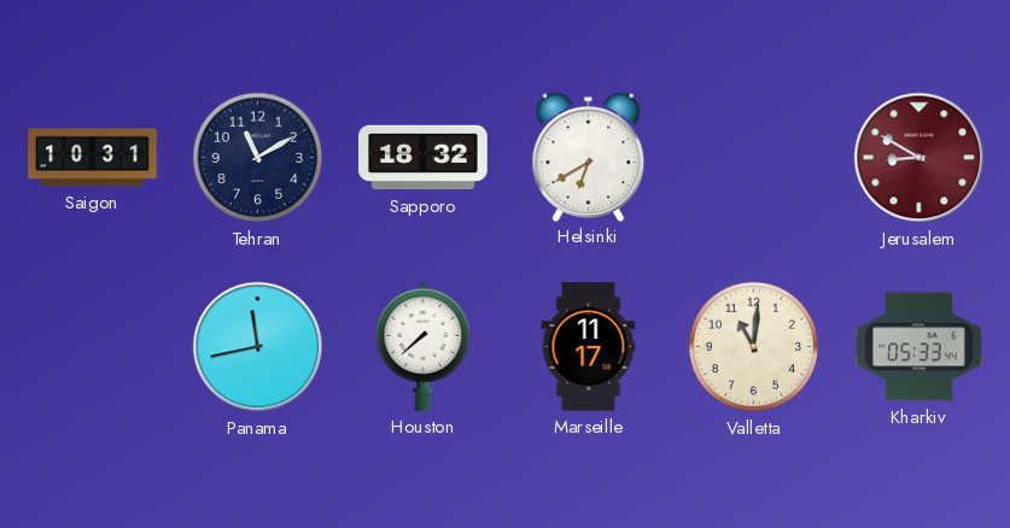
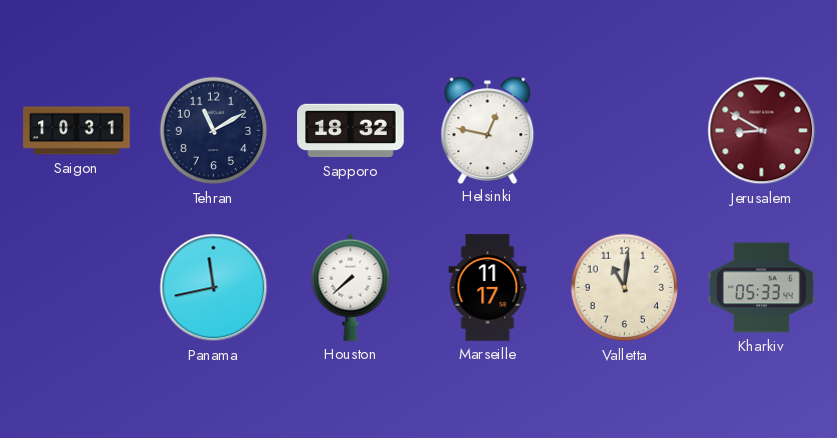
Helsinki: 6:40 -> 12:47 (488, 130)
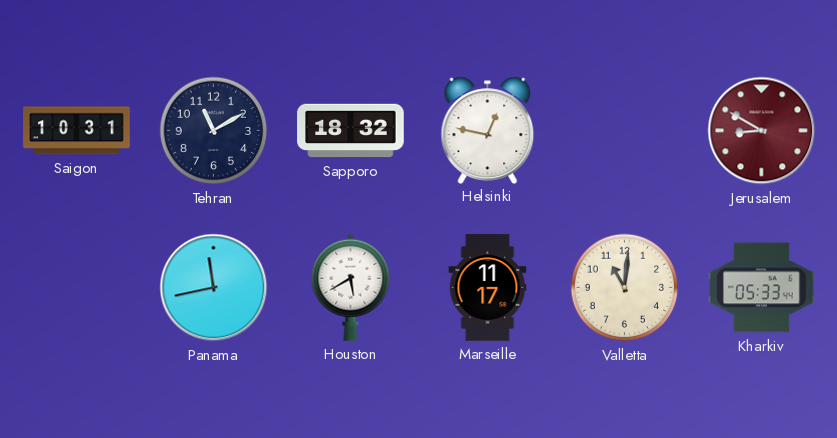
Houston: 7:38 -> 5:40 (351, 287)
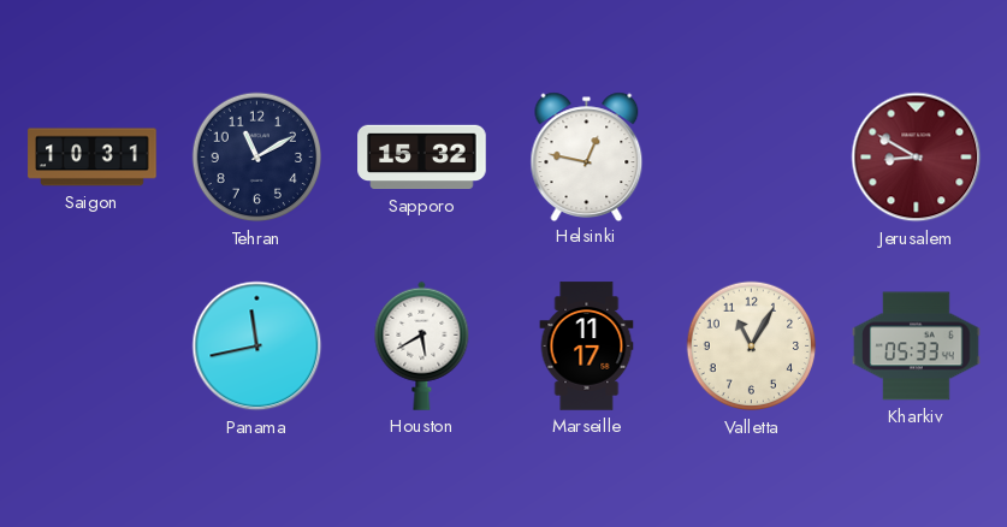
Sapporo: 18:32 -> 15:32 (422, 158)
Valletta: 11:01 -> 11:05 (752, 347)
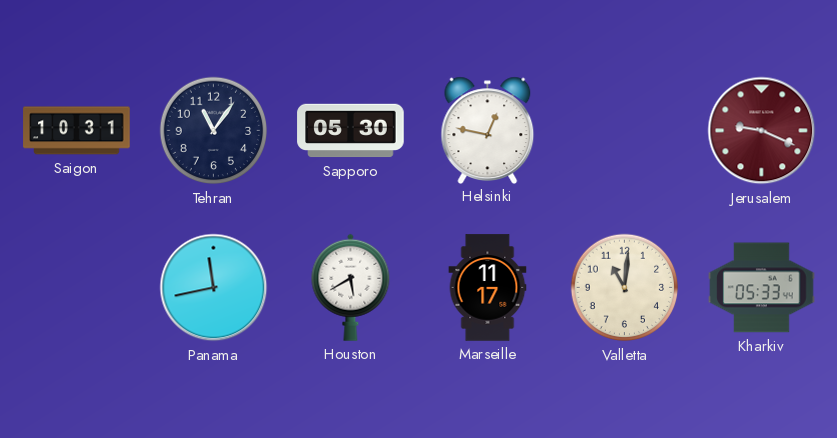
Tehran: 11:10 -> 11:06 (214, 131)
Sapporo: 15:32 -> 05:30 (351, 131)
Jerusalem: 8:50 -> 9:19 (762, 131)
Valletta: 11:05 -> 11:01 (625, 288)
